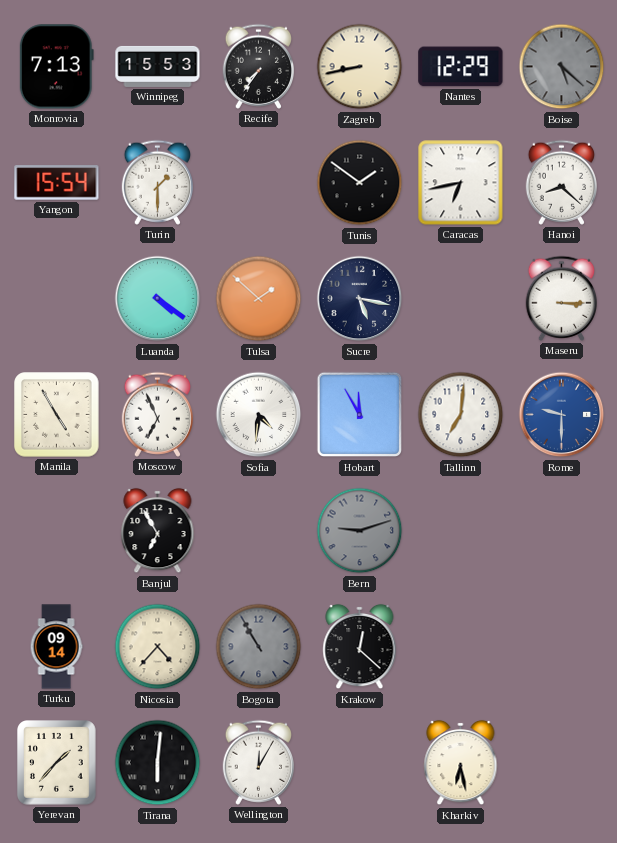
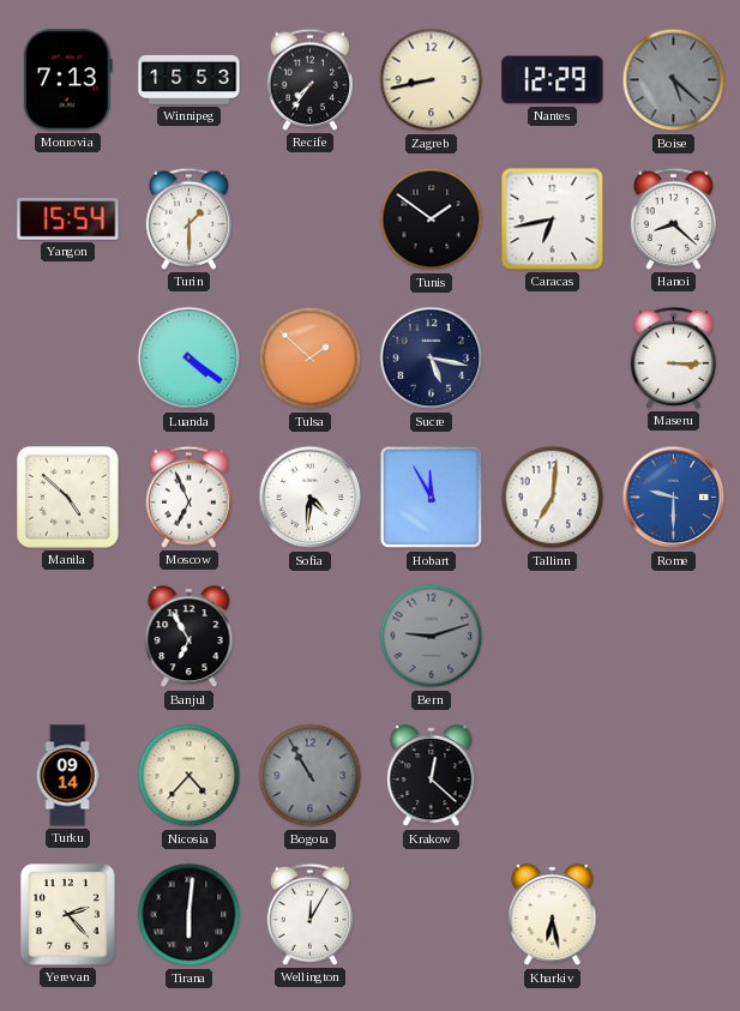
Manila: 4:55 -> 4:52 (68, 498)
Yerevan: 1:37 -> 2:23 (68, 915)
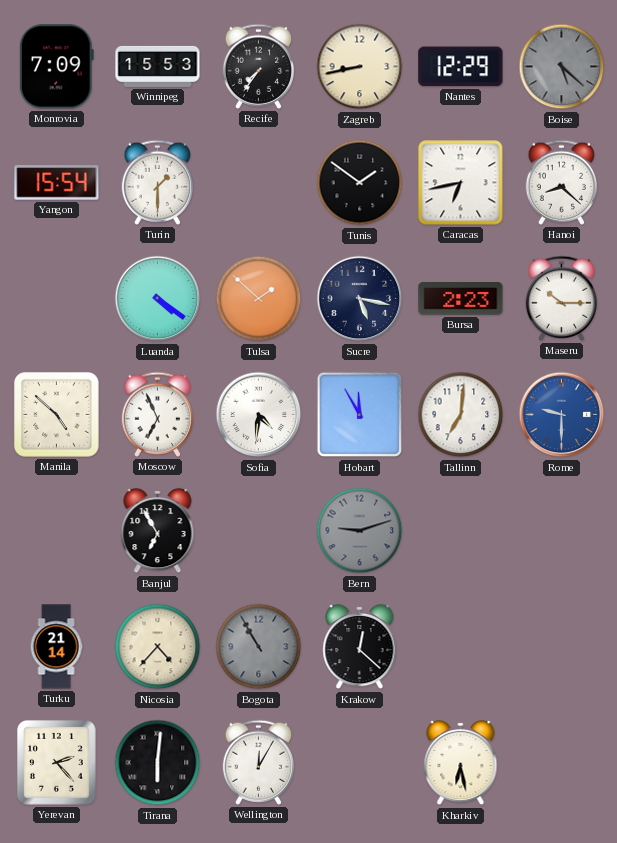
Monrovia: 7:13 -> 7:09 (56, 67)
Bursa: none -> 2:23 (461, 299)
Maseru: 3:15 -> 10:15 (561, 298)
Turku: 09:14 -> 21:14 (56, 647)
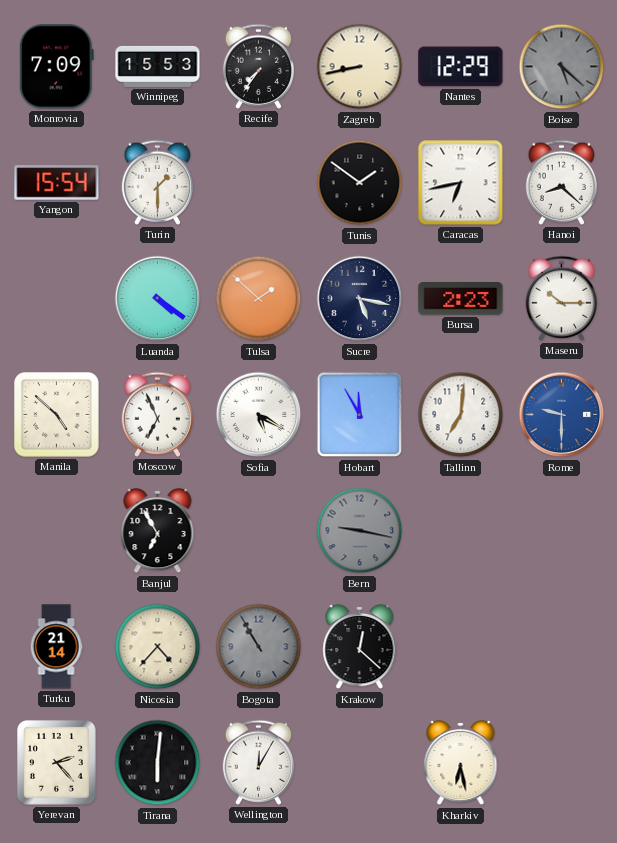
Sofia: 4:31 -> 5:20 (259, 415)
Bern: 9:12 -> 9:17 (360, 531)
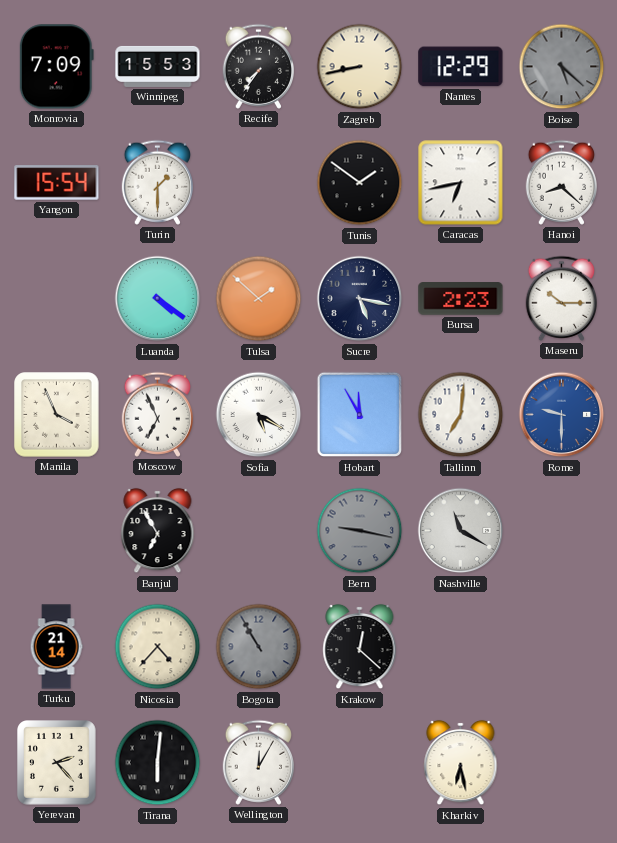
Manila: 4:52 -> 3:56 (57, 415)
Nashville: none -> 11:20 (461, 531)
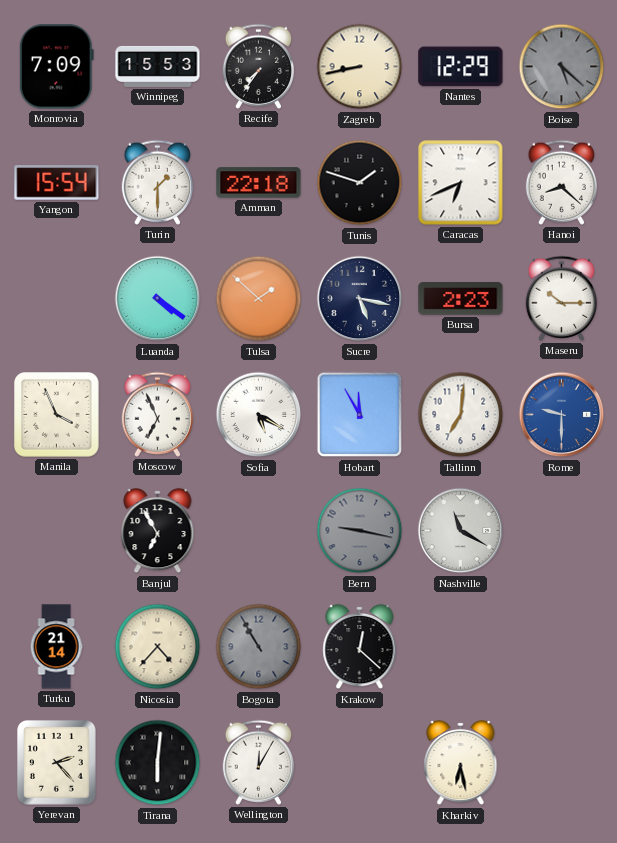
Amman: none -> 22:18 (259, 183)
Tunis: 1:51 -> 1:48 (360, 183)
Caracas: 6:43 -> 6:41 (461, 183)
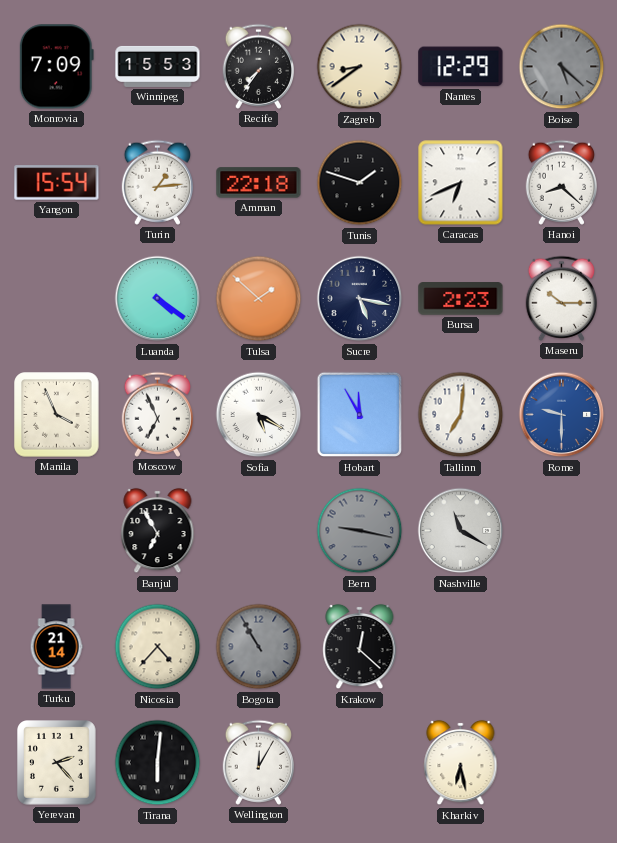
Zagreb: 8:43 -> 8:39 (360, 67)
Turin: 1:30 -> 1:14 (157, 182)
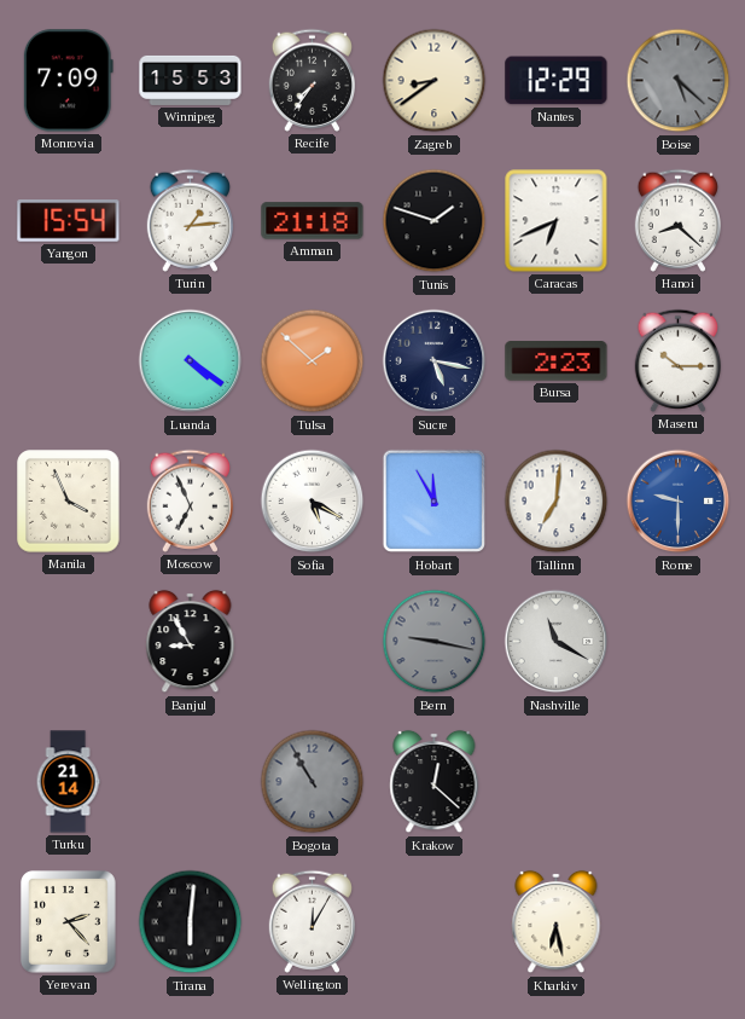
Amman: 22:18 -> 21:18 (313, 221)
Banjul: 6:55 -> 8:55 (191, 642)
Nicosia: 4:37 -> none (158, 647)
